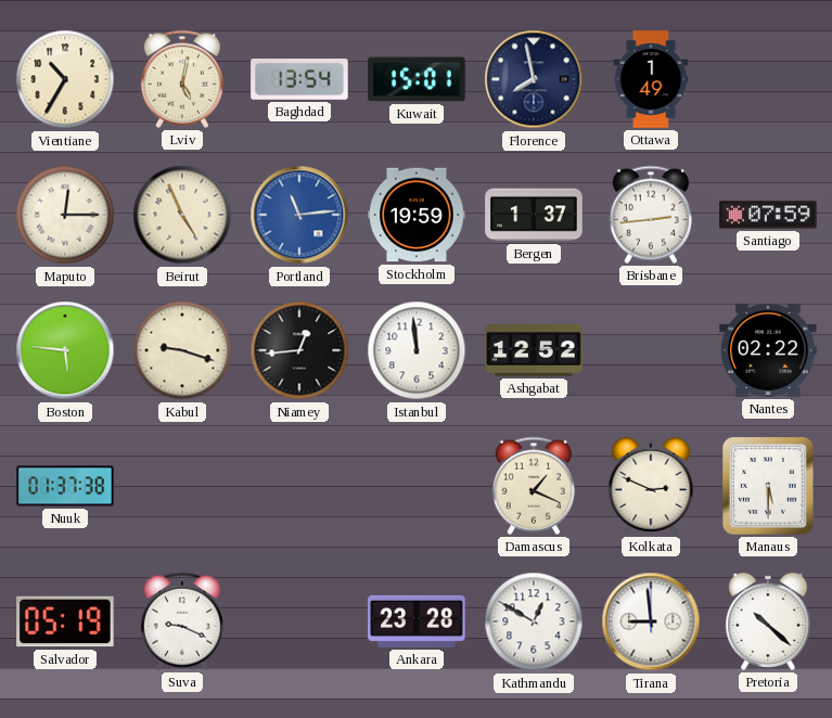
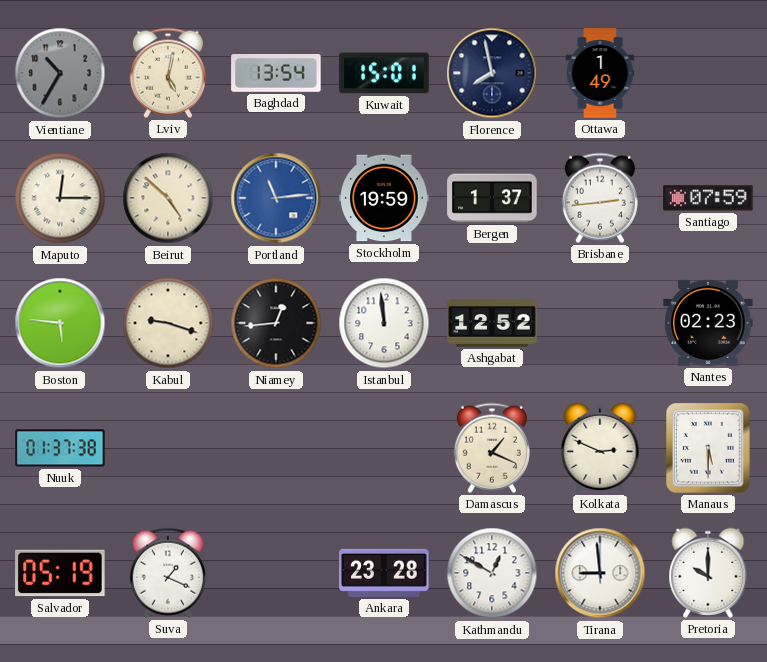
Vientiane dial: cream -> grey (60, 73)
Beirut: 4:56 -> 4:52 (168, 198)
Nantes: 02:22 -> 02:23 (708, 323)
Suva: 9:19 -> 1:19 (168, 573)
Pretoria: 10:22 -> 10:00 (708, 573)
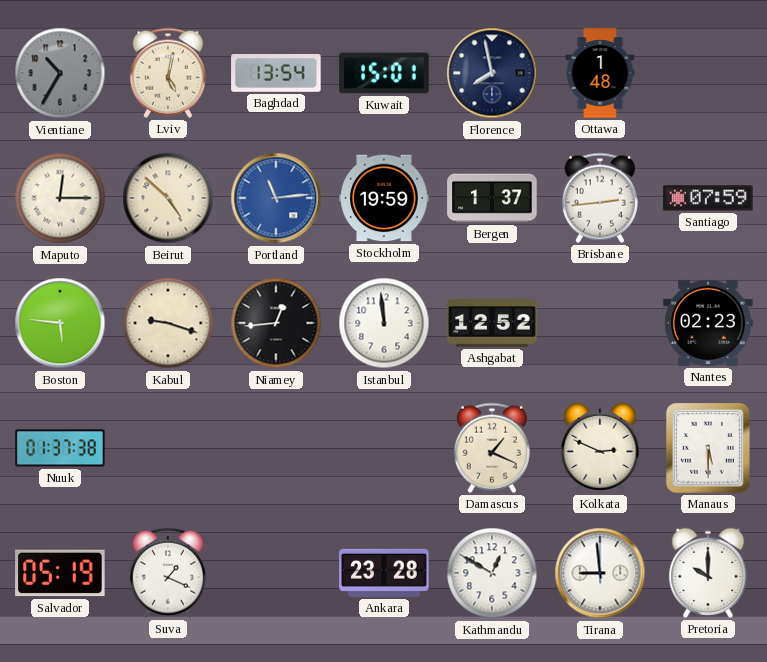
Ottawa: 1:49 -> 1:48 (600, 73)
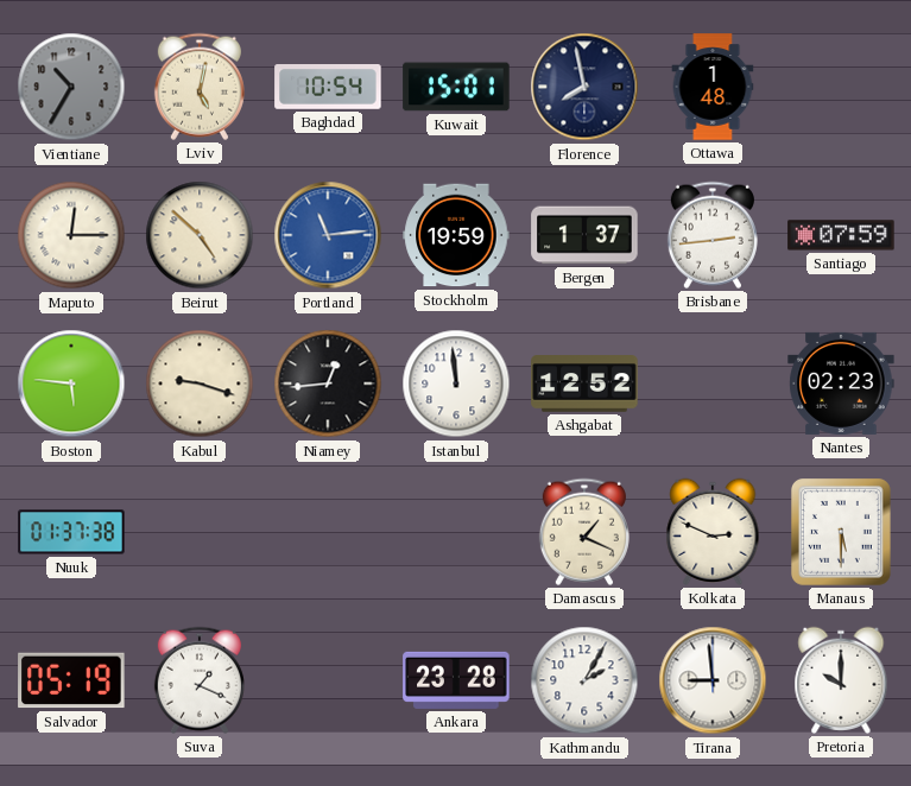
Baghdad: 13:54 -> 10:54 (328, 88)
Kathmandu: 12:50 -> 2:05 (584, 680)
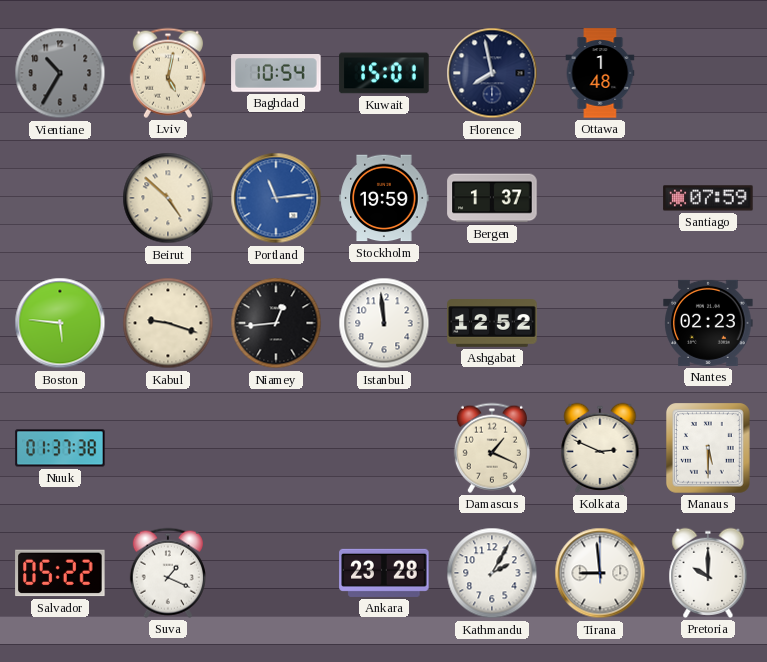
Maputo: 12:15 -> none (71, 235)
Brisbane: 2:44 -> none (713, 235)
Salvador: 05:19 -> 05:22 (60, 573)
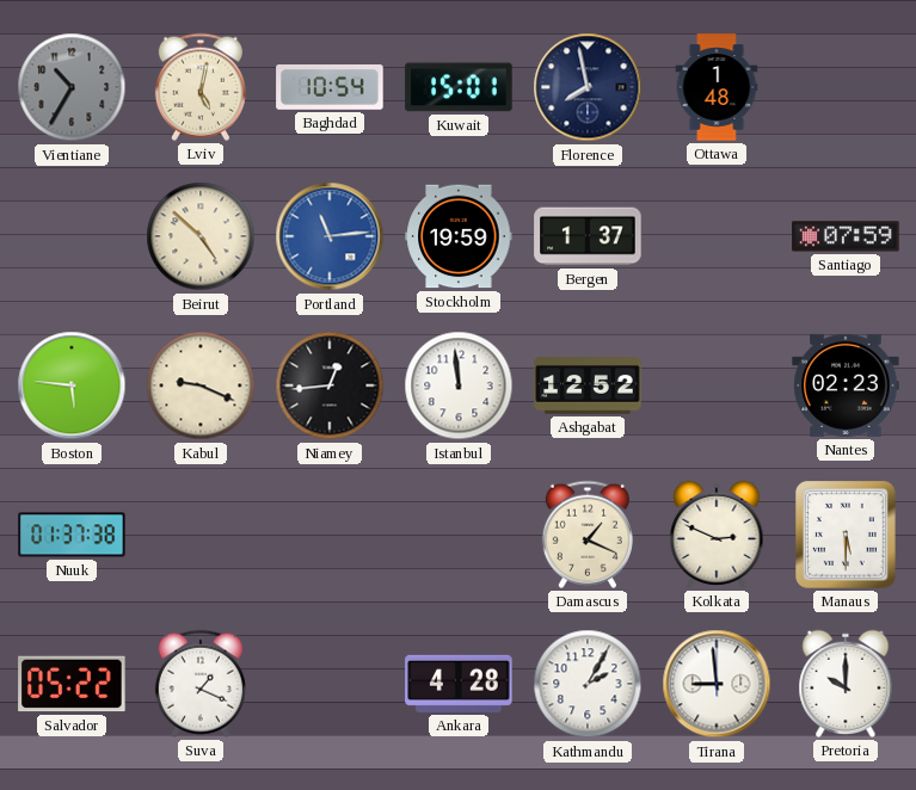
Kabul: 9:18 -> 9:19 (201, 385)
Ankara: 23:28 -> 4:28 (459, 684)
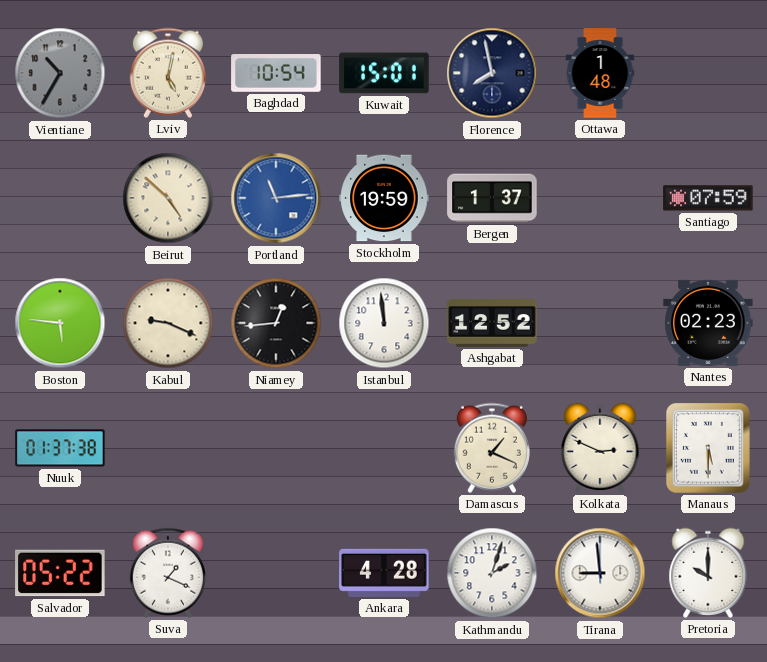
Kathmandu: 2:05 -> 2:03 (492, 573)
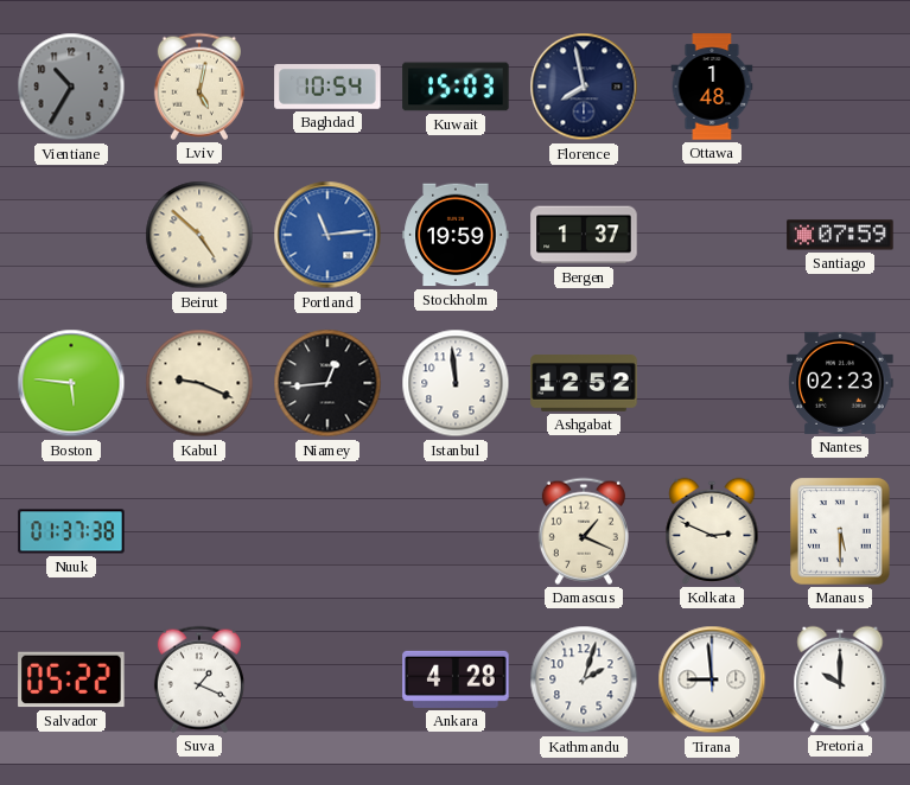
Kuwait: 15:01 -> 15:03 (456, 87)
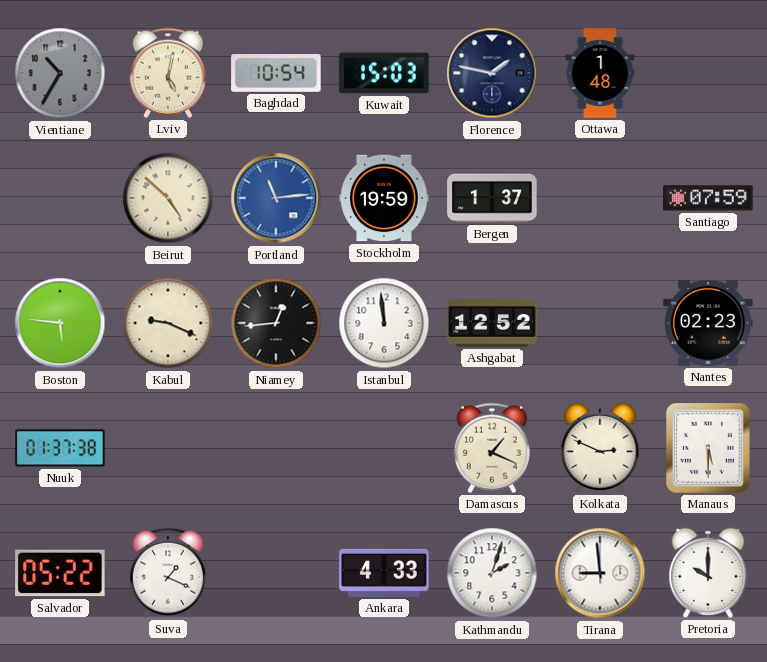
Florence: 7:58 -> 1:47 (492, 73)
Ankara: 4:28 -> 4:33 (384, 573)
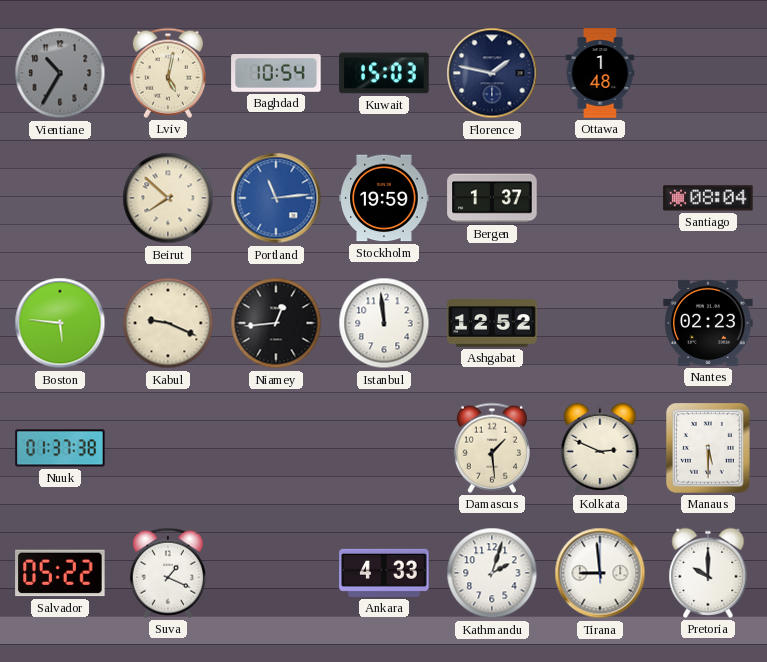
Beirut: 4:52 -> 7:52 (168, 198)
Santiago: 07:59 -> 08:04 (708, 198)
Damascus: 1:19 -> 1:29 (492, 448)
